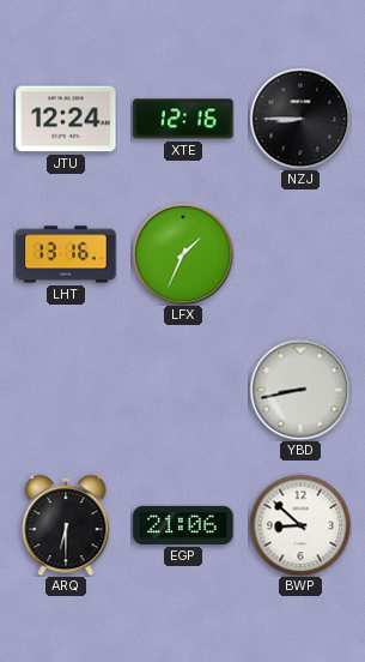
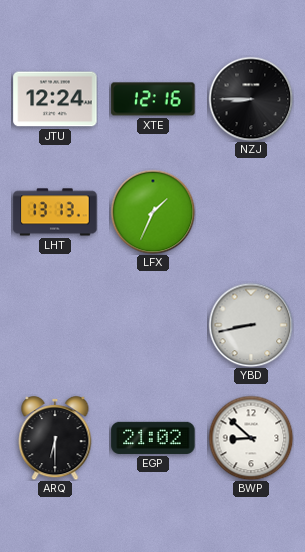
LHT: 13:16 -> 13:13 (55, 212)
EGP: 21:06 -> 21:02 (153, 438)
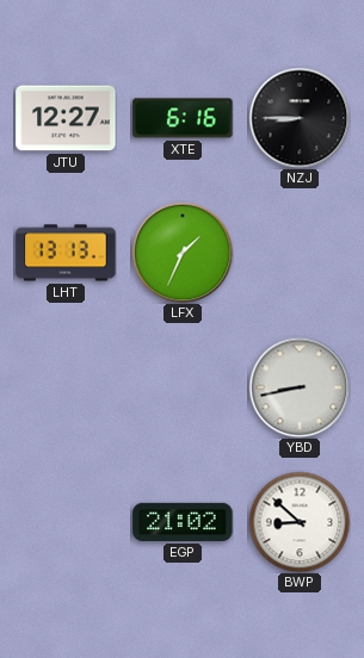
JTU: 12:24 -> 12:27 (66, 118)
XTE: 12:16 -> 6:16 (183, 118)
ARQ: 6:30 -> none (55, 438)
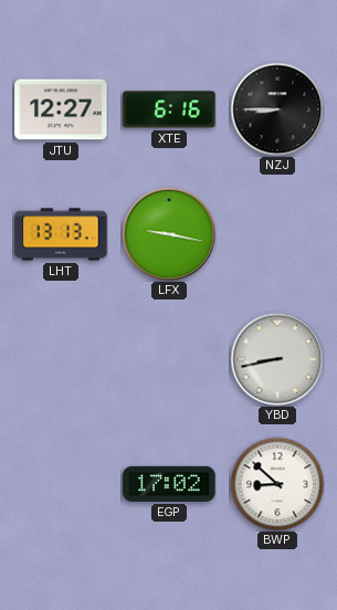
LFX: 1:34 -> 9:17 (169, 234)
EGP: 21:02 -> 17:02 (169, 484)
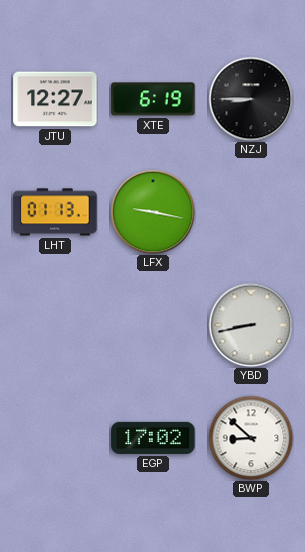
XTE: 6:16 -> 6:19 (153, 99)
LHT: 13:13 -> 01:13 (55, 212)
